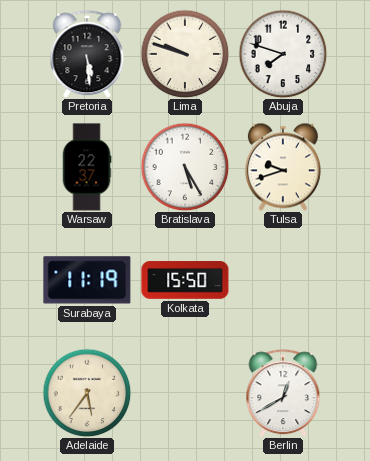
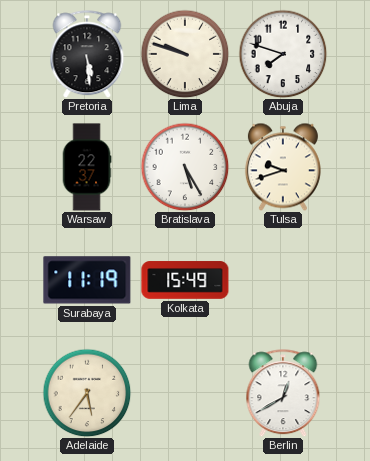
Kolkata: 15:50 -> 15:49 (185, 280)
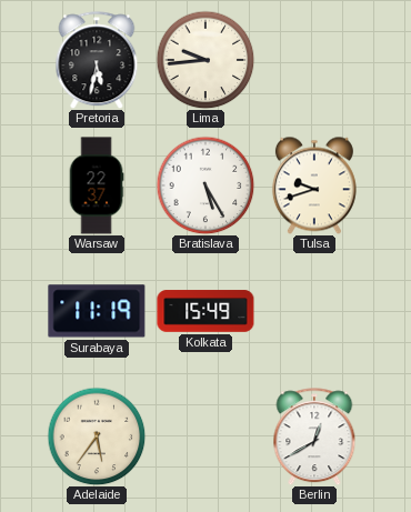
Pretoria: 5:29 -> 5:32 (97, 60)
Lima: 9:48 -> 9:44 (205, 60)
Abuja: 7:48 -> none (283, 54)
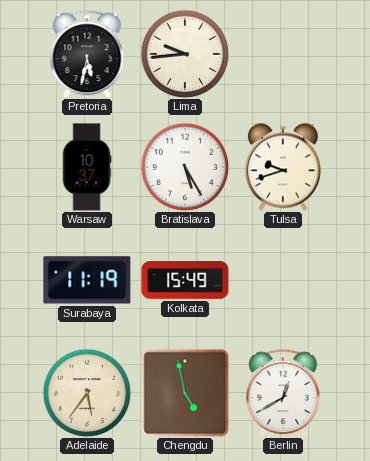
Warsaw: 22:37 -> 10:37 (87, 167)
Chengdu: none -> 4:58 (185, 393)
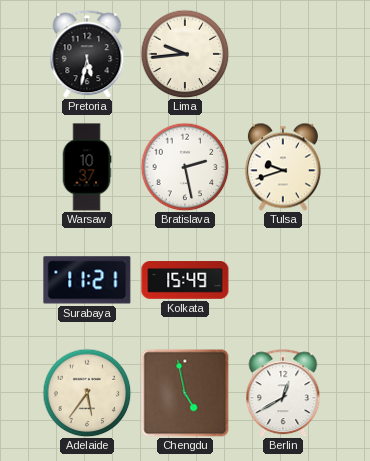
Bratislava: 5:25 -> 2:28 (185, 167)
Surabaya: 11:19 -> 11:21 (87, 280)
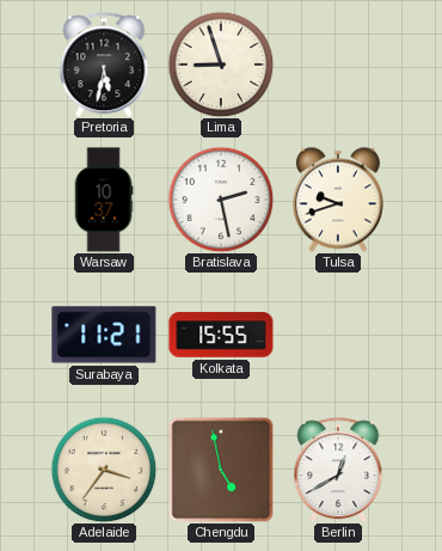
Lima: 9:44 -> 8:57 (221, 65)
Kolkata: 15:49 -> 15:55 (221, 335)
Adelaide: 5:36 -> 3:36 (104, 470)
